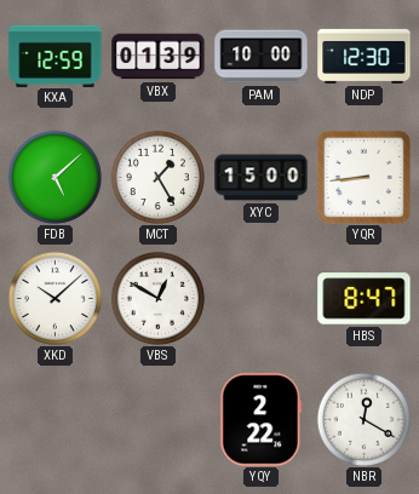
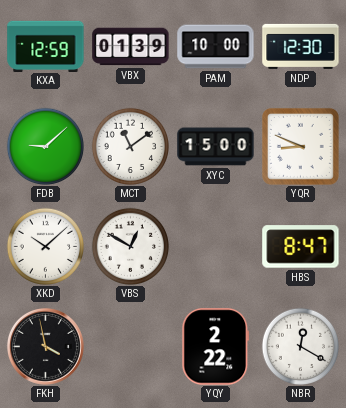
FDB: 5:08 -> 9:08 (45, 146)
MCT: 1:25 -> 11:09 (130, 146)
YQR: 8:44 -> 8:49 (300, 146)
FKH: none -> 3:58 (45, 346)
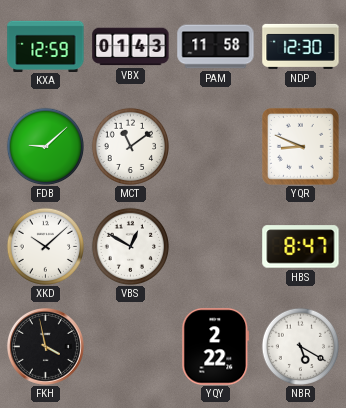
VBX: 01:39 -> 01:43 (131, 47)
PAM: 10:00 -> 11:58 (216, 47)
XYC: 15:00 -> none (216, 147)
NBR: 12:20 -> 5:20 (300, 346)
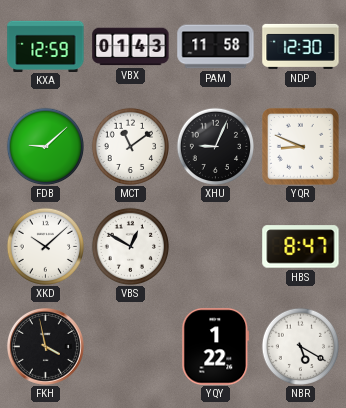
XHU: none -> 9:04 (215, 146)
YQY: 2:22 -> 1:22 (216, 347)
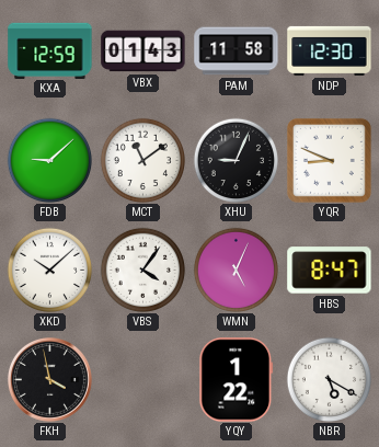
VBS: 12:50 -> 4:06 (142, 270)
WMN: none -> 5:04 (236, 270)
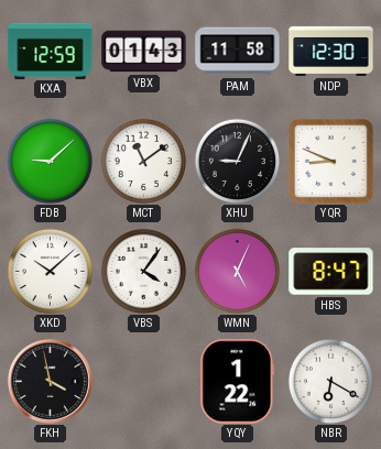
NBR: 5:20 -> 6:20 (330, 381)
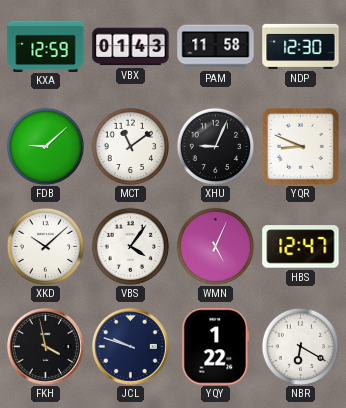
HBS: 8:47 -> 12:47 (301, 247)
JCL: none -> 9:48 (130, 346)
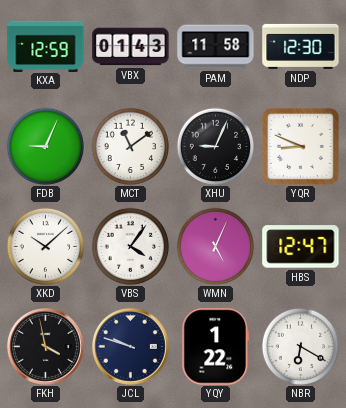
FDB: 9:08 -> 9:04 (45, 146)
